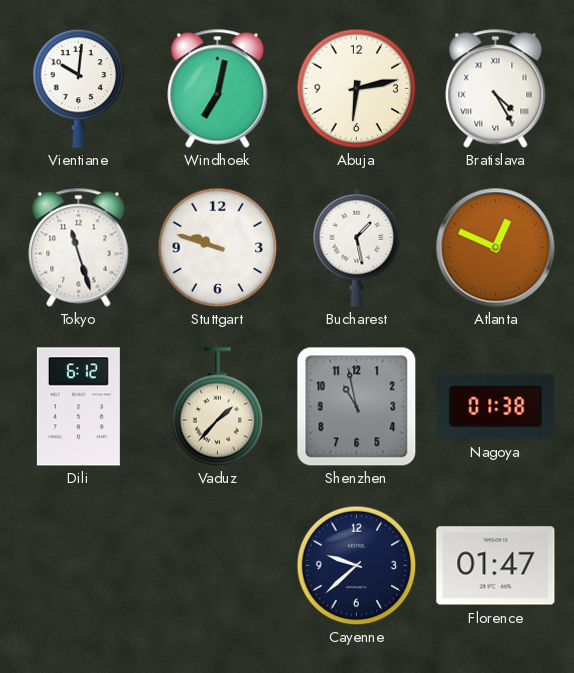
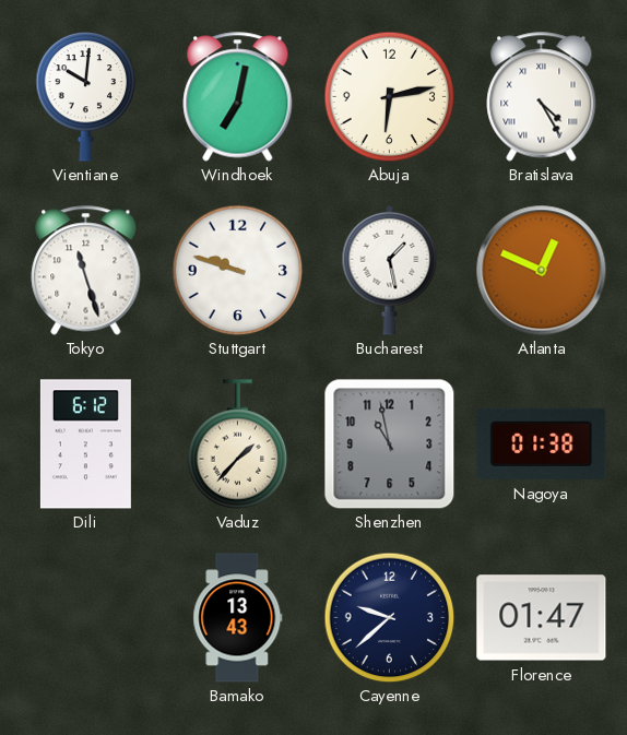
Bamako: none -> 13:43 (238, 618)
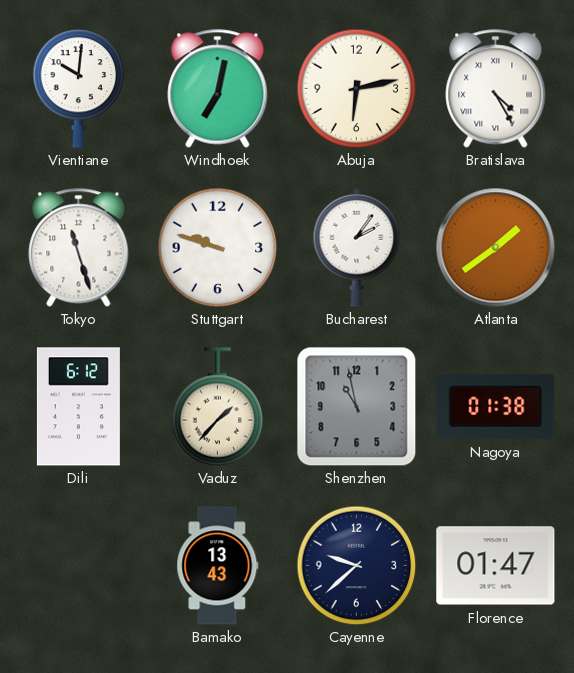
Bucharest: 1:28 -> 2:06 (357, 247)
Atlanta: 12:49 -> 1:39 (496, 248)
